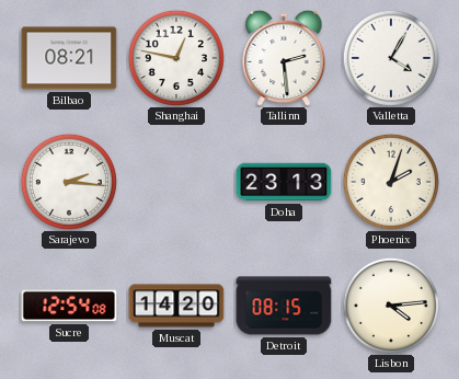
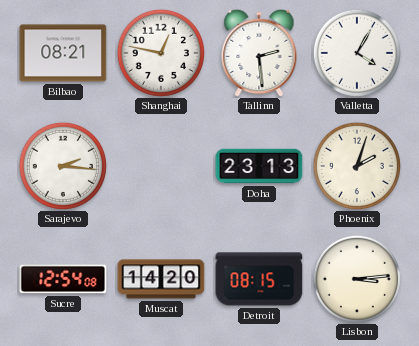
Lisbon: 4:14 -> 3:14 (357, 279)
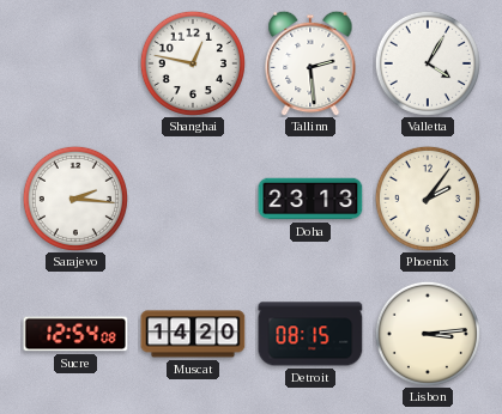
Bilbao: 08:21 -> none (63, 53)
Phoenix: 2:03 -> 2:06 (428, 199)
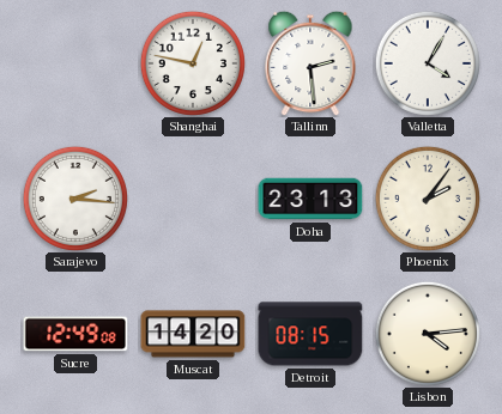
Sucre: 12:54 -> 12:49 (75, 334)
Lisbon: 3:14 -> 4:14 (428, 334)
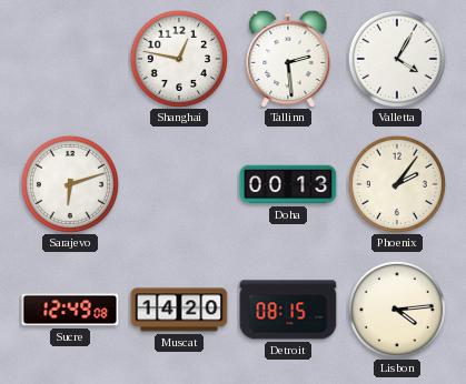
Sarajevo: 2:16 -> 6:12 (70, 184)
Doha: 23:13 -> 00:13 (288, 184)
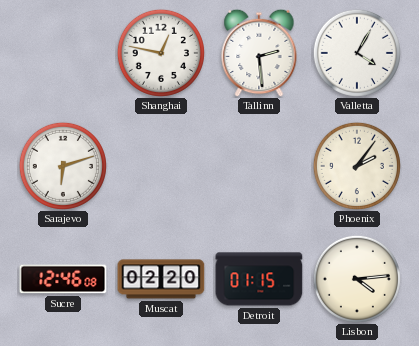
Doha: 00:13 -> none (288, 184)
Sucre: 12:49 -> 12:46 (63, 279)
Muscat: 14:20 -> 02:20 (161, 279)
Detroit: 08:15 -> 01:15 (259, 279)
